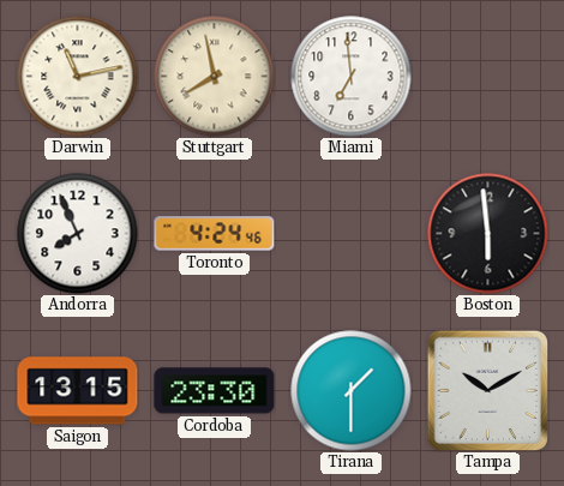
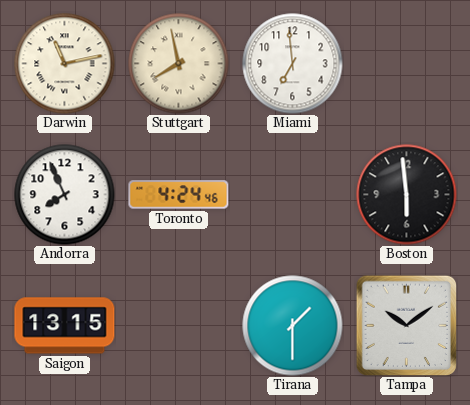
Cordoba: 23:30 -> none (215, 391)
Tampa: 10:10 -> 10:09 (406, 325)
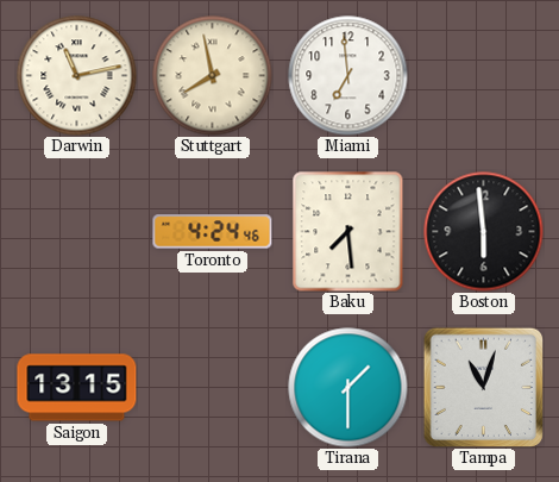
Andorra: 7:56 -> none (65, 195)
Baku: none -> 7:29 (348, 232)
Tampa: 10:09 -> 11:03 (483, 387)
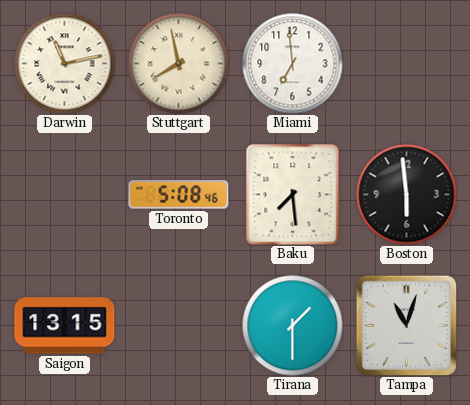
Toronto: 4:24 -> 5:08 (179, 195)
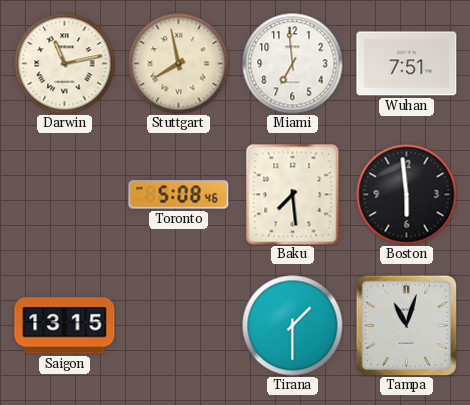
Wuhan: none -> 7:51 (407, 64)
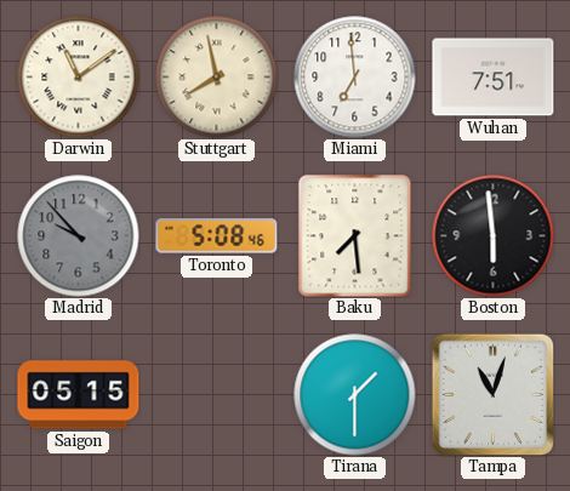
Darwin: 11:13 -> 11:09 (79, 78)
Madrid: none -> 9:53 (79, 236)
Saigon: 13:15 -> 05:15 (79, 395)
